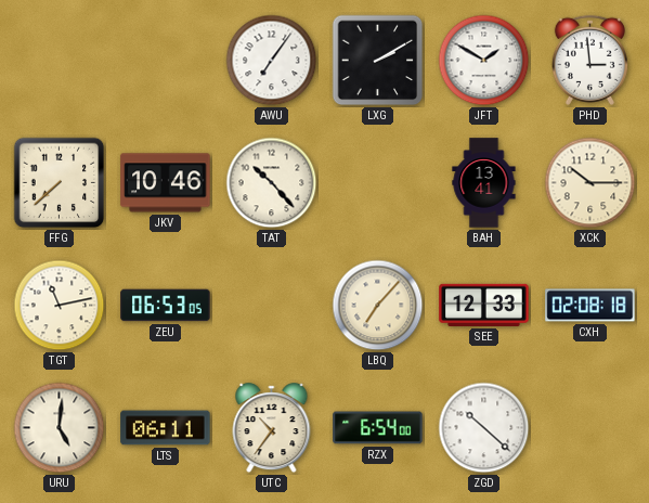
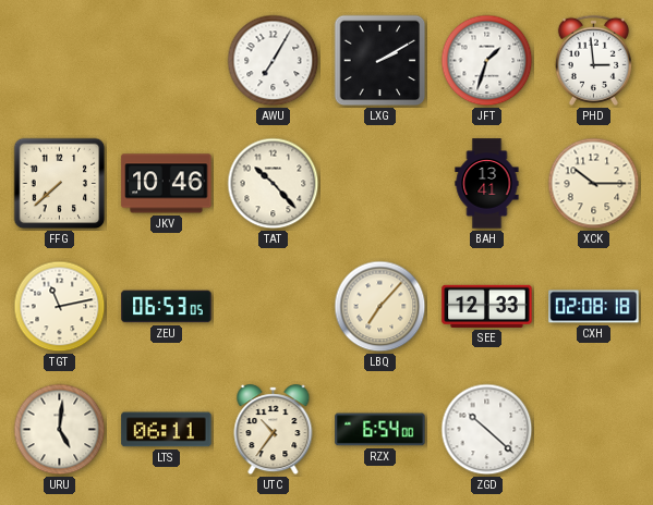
AWU: 7:06 -> 7:05 (274, 61)
JFT: 1:50 -> 1:33 (487, 61)
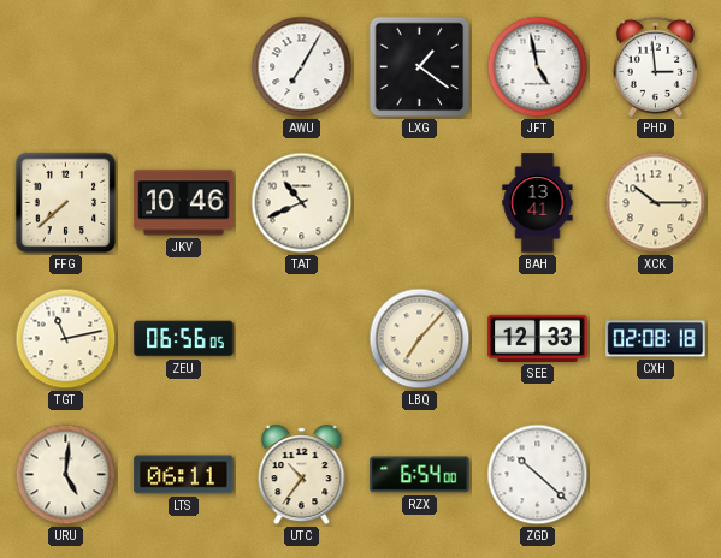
LXG: 2:10 -> 1:21 (420, 67)
JFT: 1:33 -> 4:58 (538, 67)
TAT: 10:23 -> 10:41 (302, 203)
ZEU: 06:53 -> 06:56 (184, 339)
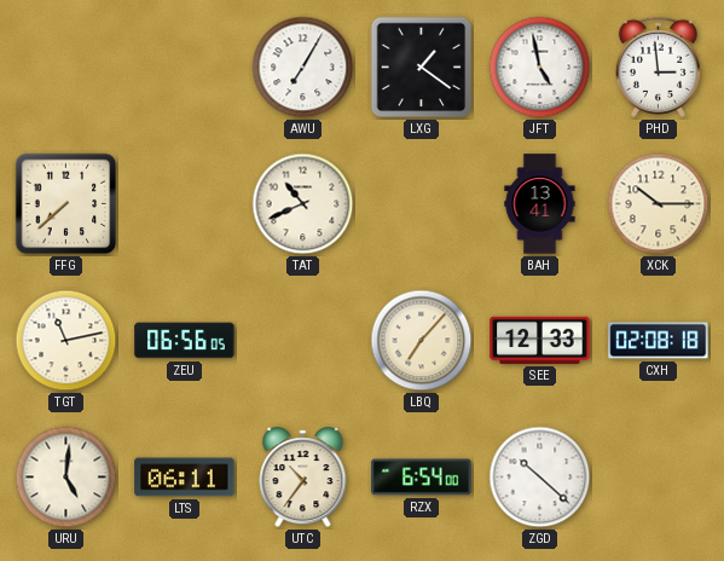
JKV: 10:46 -> none (184, 203)
